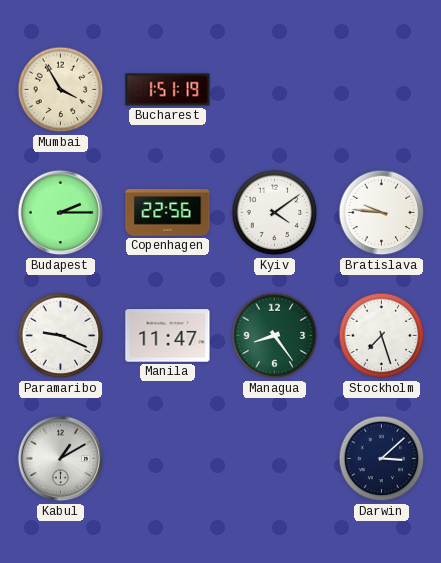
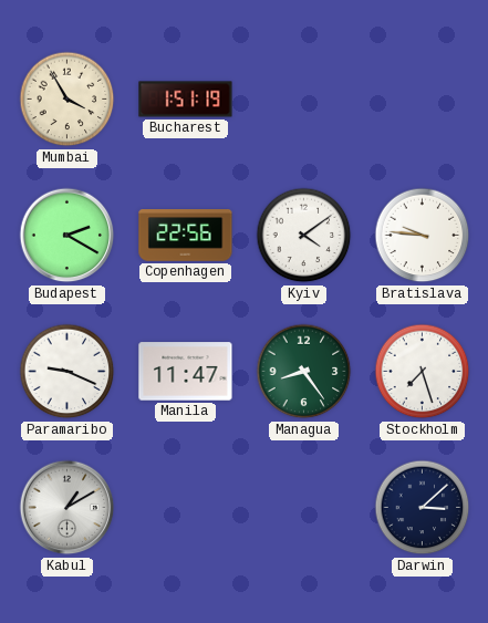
Budapest: 2:15 -> 2:20 (68, 236)
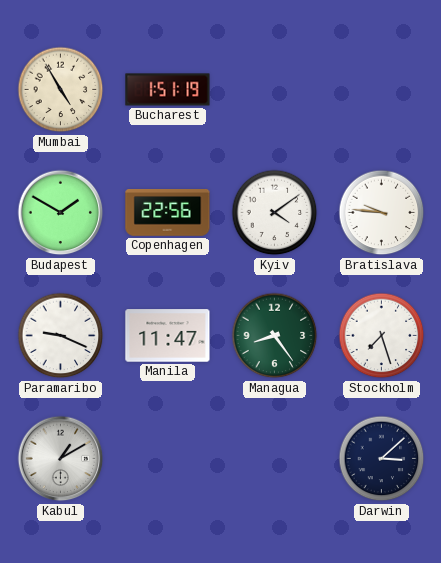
Mumbai: 3:55 -> 4:55 (61, 90)
Budapest: 2:20 -> 1:50 (61, 213)
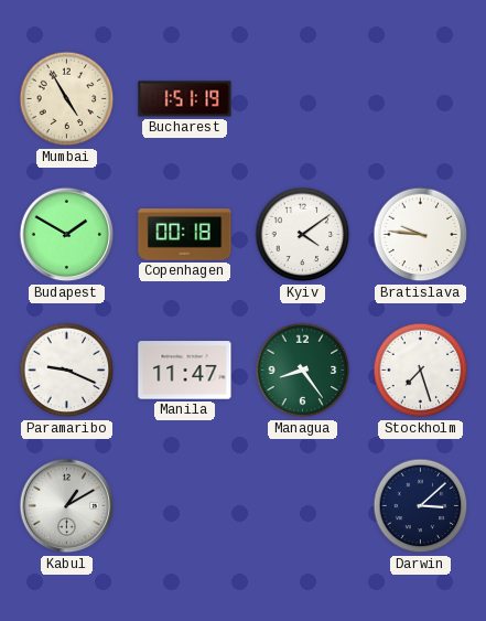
Copenhagen: 22:56 -> 00:18 (185, 235)
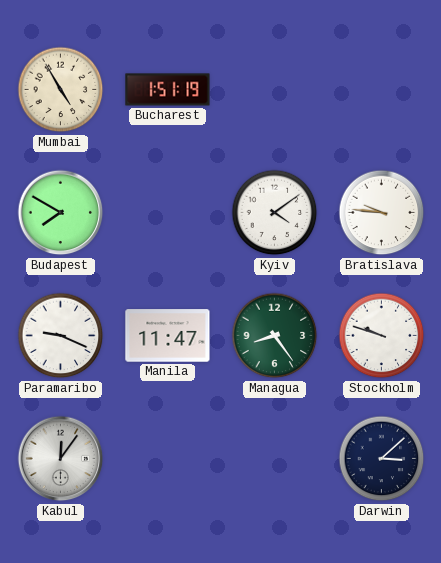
Budapest: 1:50 -> 7:50 (61, 213)
Copenhagen: 00:18 -> none (185, 235)
Stockholm: 7:27 -> 9:48 (382, 336)
Kabul: 1:10 -> 12:06 (61, 459)
